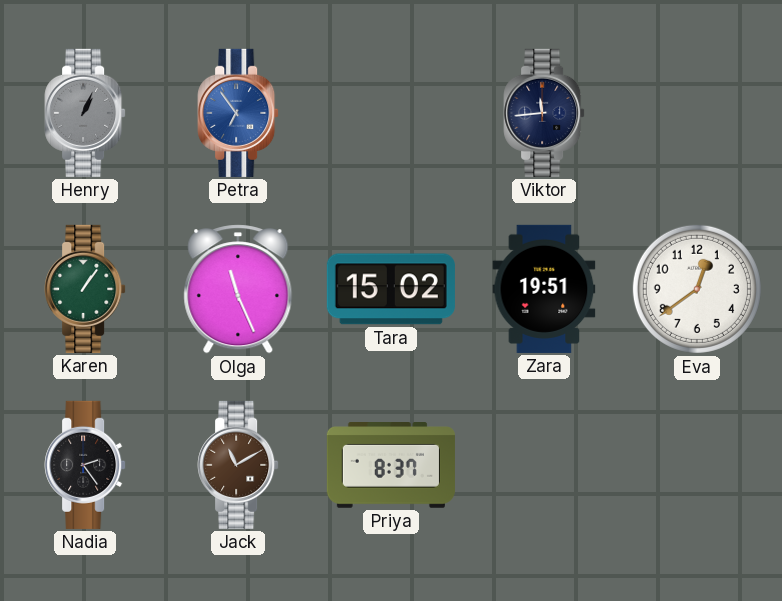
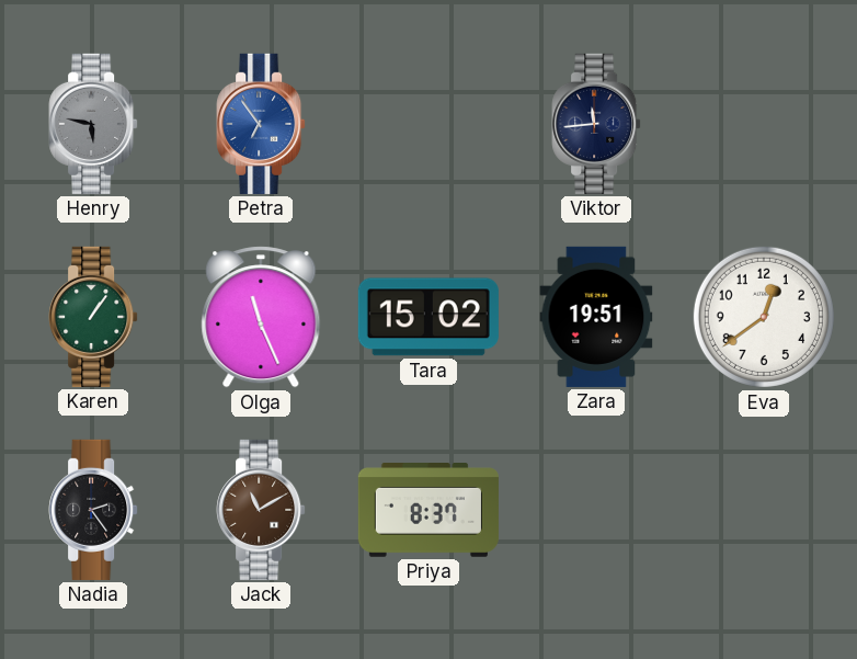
Henry: 1:04 -> 5:47 (93, 124)
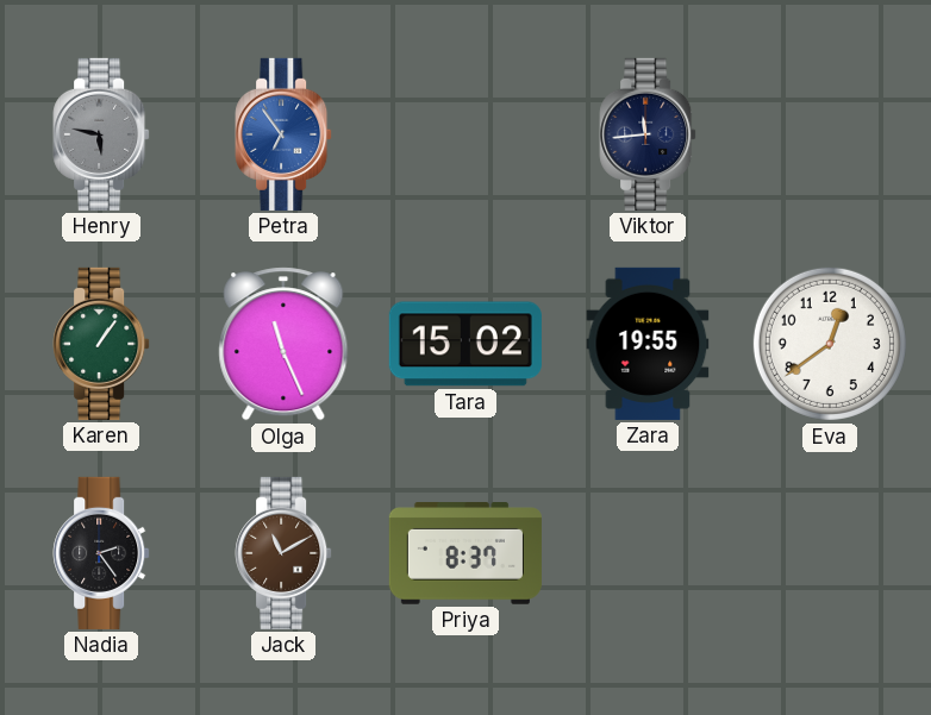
Zara: 19:51 -> 19:55 (648, 344)
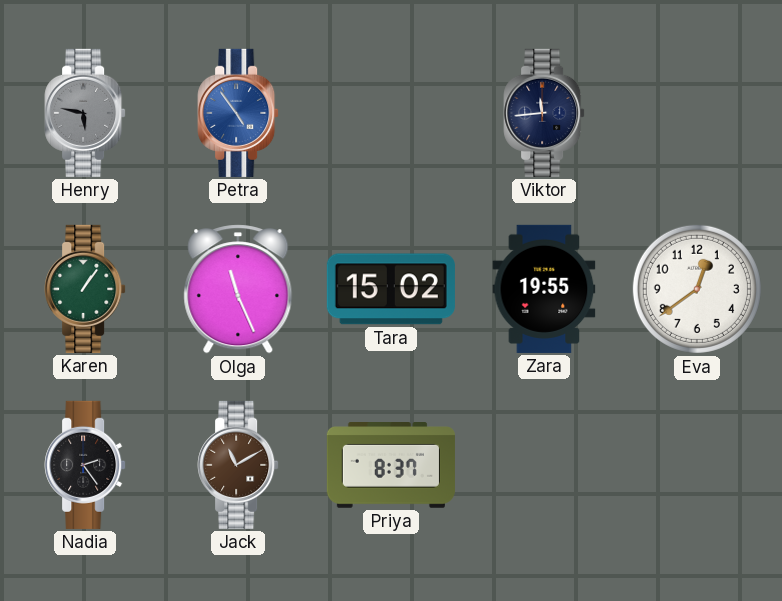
Petra: 6:54 -> 4:54 (238, 113)
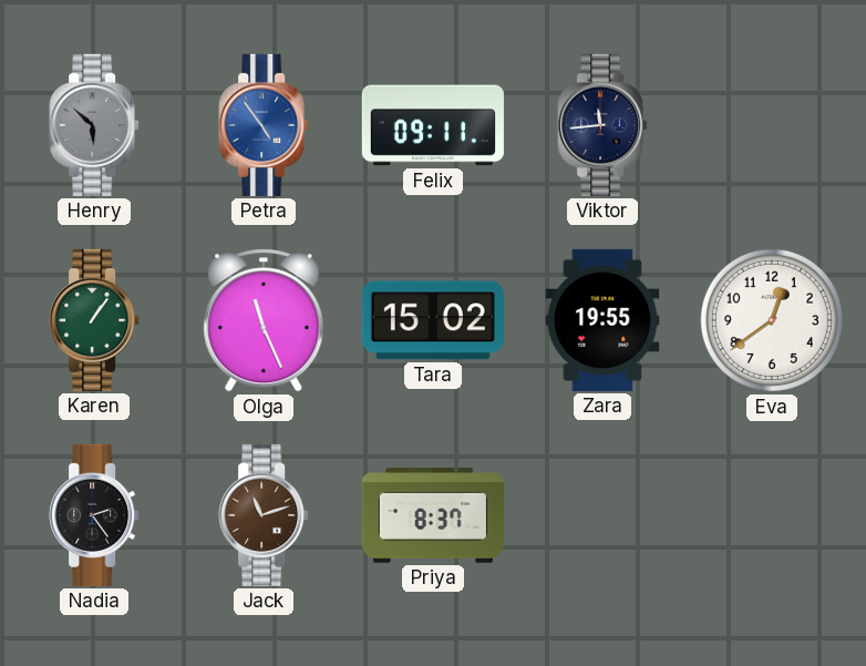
Henry: 5:47 -> 5:52 (94, 125)
Felix: none -> 09:11 (433, 125)
Jack: 11:10 -> 11:12 (264, 515)
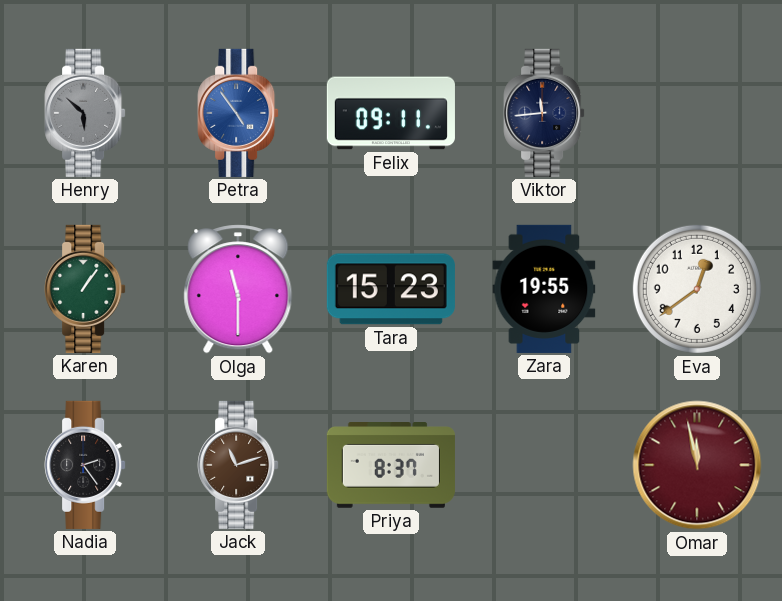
Olga: 11:26 -> 11:30 (238, 289)
Tara: 15:02 -> 15:23 (391, 289)
Omar: none -> 11:58 (697, 465)
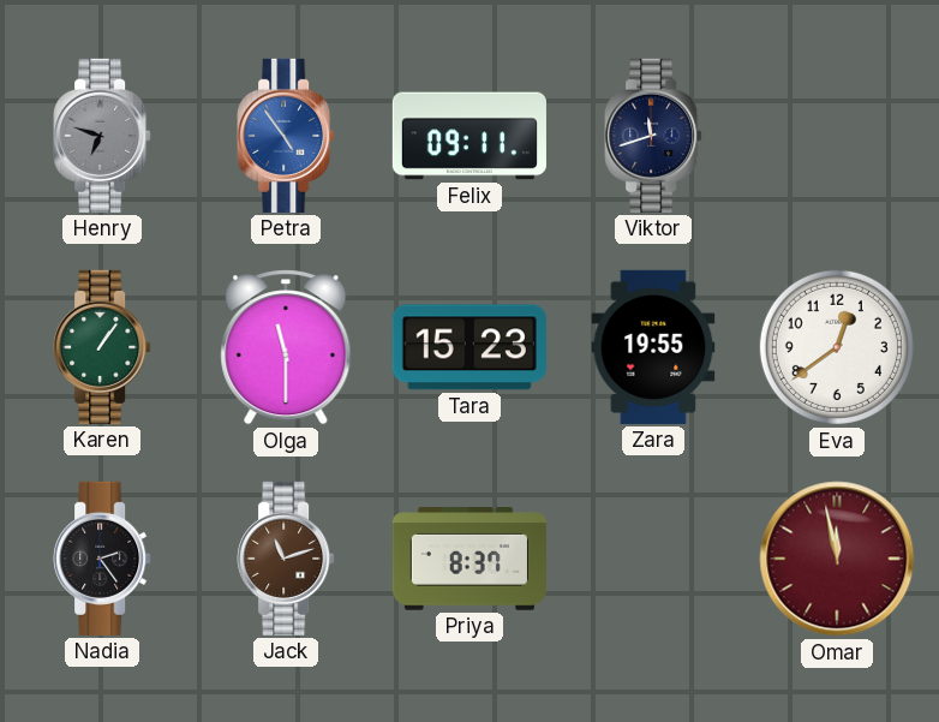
Henry: 5:52 -> 6:48 (102, 136)
Viktor: 11:44 -> 11:42 (653, 136)
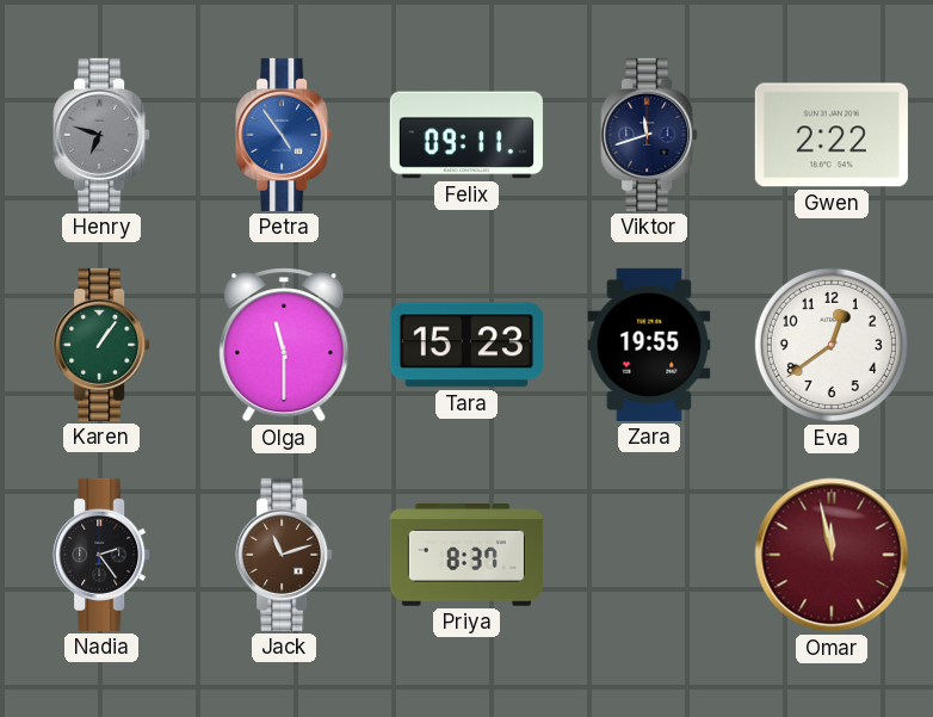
Gwen: none -> 2:22 (832, 135)
